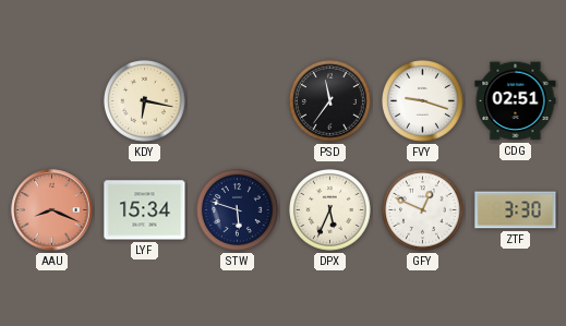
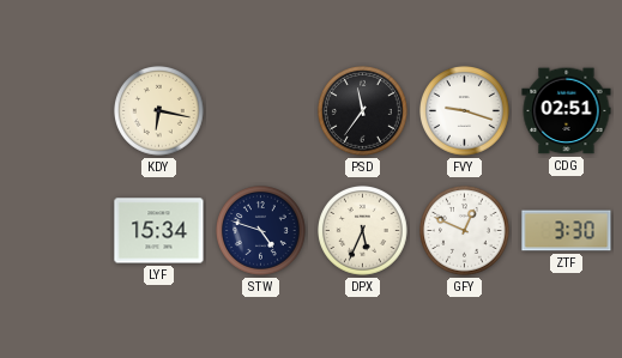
AAU: 8:19 -> none (52, 210)
STW: 5:48 -> 4:48 (261, 231)
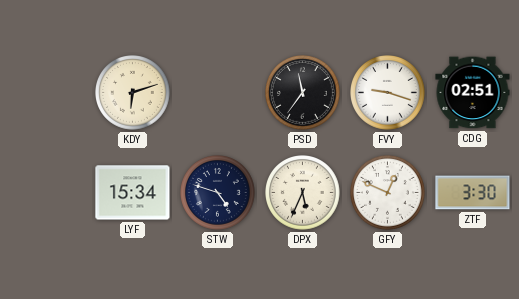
KDY: 6:17 -> 6:12 (133, 93)
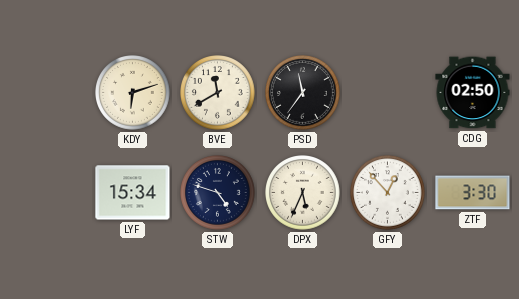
BVE: none -> 11:40 (218, 93)
FVY: 9:18 -> none (388, 93)
CDG: 02:51 -> 02:50 (473, 93)
GFY: 12:49 -> 12:53 (388, 193)
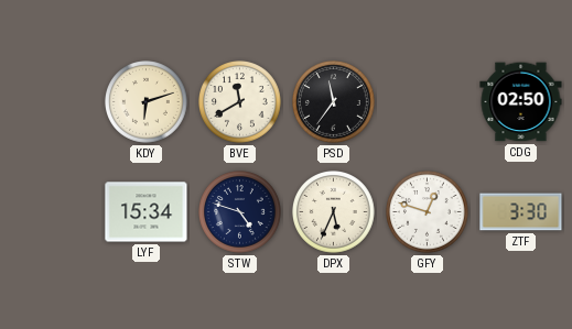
GFY: 12:53 -> 12:48 (428, 212)
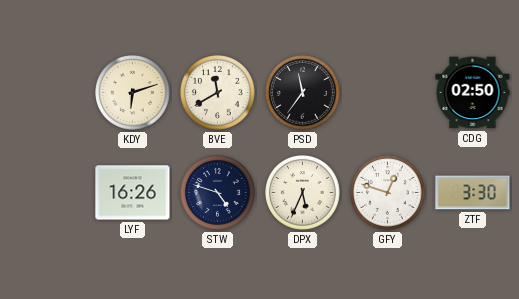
LYF: 15:34 -> 16:26 (133, 193)
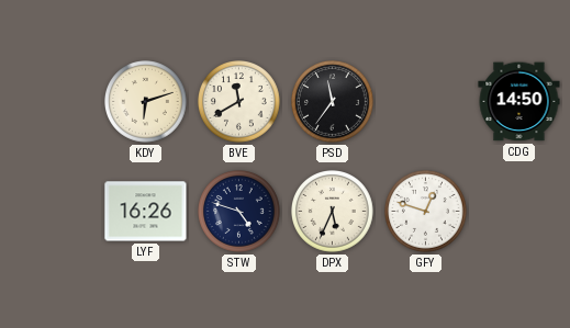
CDG: 02:50 -> 14:50 (519, 102)
ZTF: 3:30 -> none (473, 193)
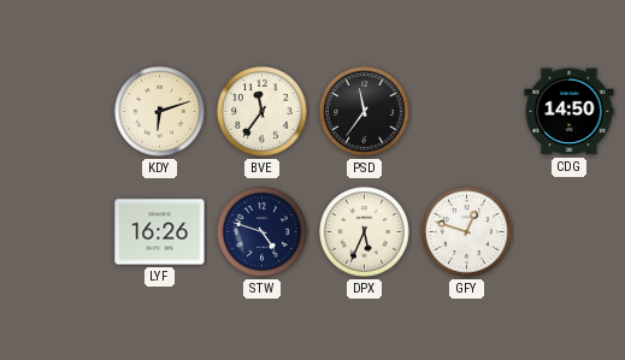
BVE: 11:40 -> 11:36 (263, 112)
